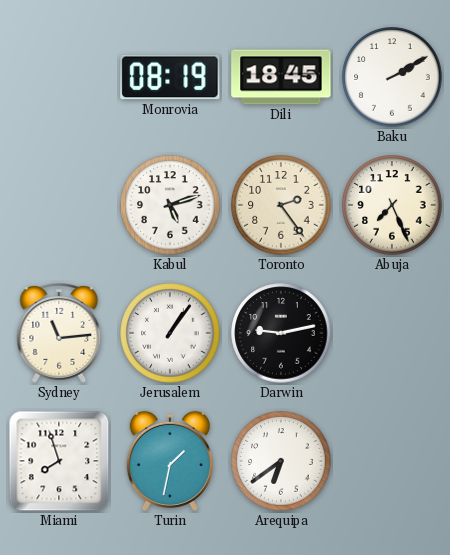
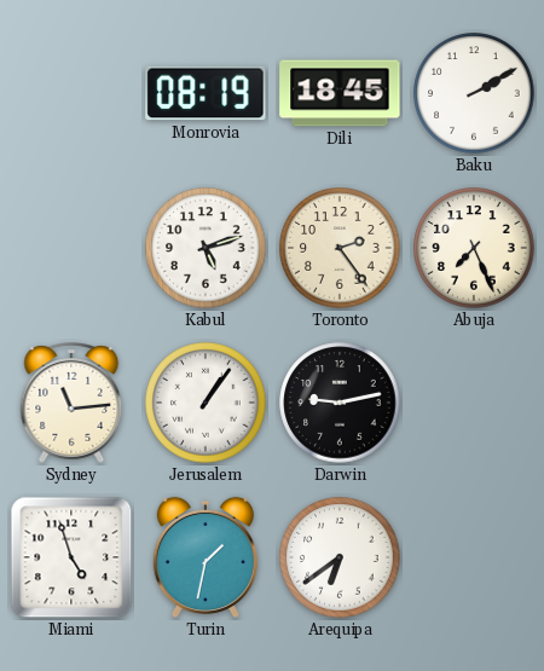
Miami: 7:57 -> 4:57 (71, 557)
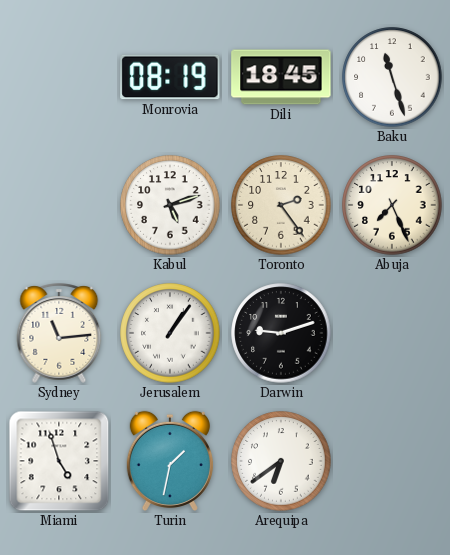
Baku: 2:10 -> 11:27 (392, 77)
Darwin: 9:13 -> 9:12 (281, 333)
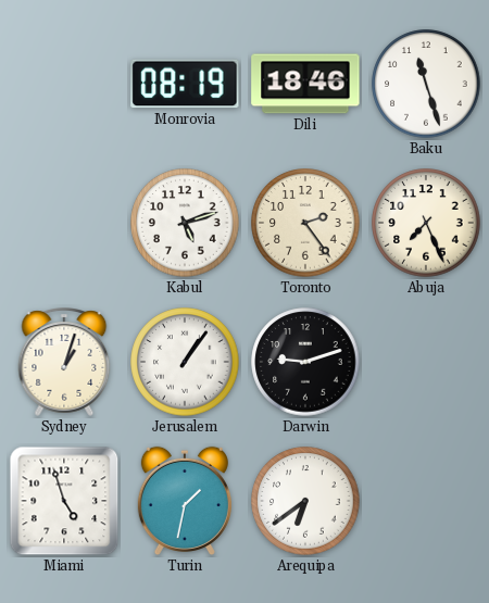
Dili: 18:45 -> 18:46 (305, 84)
Sydney: 11:14 -> 1:03 (64, 362)
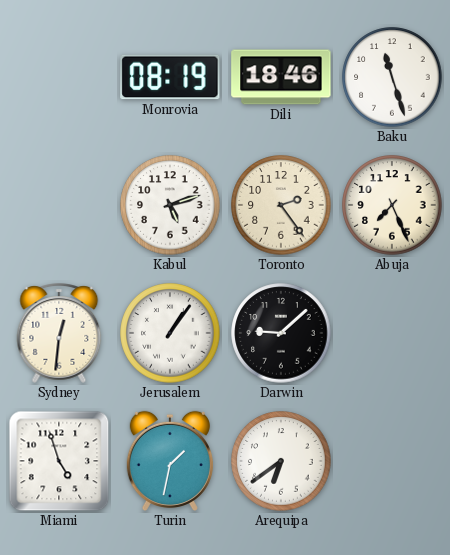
Sydney: 1:03 -> 12:31 (59, 333)
Darwin: 9:12 -> 9:08 (281, 333)
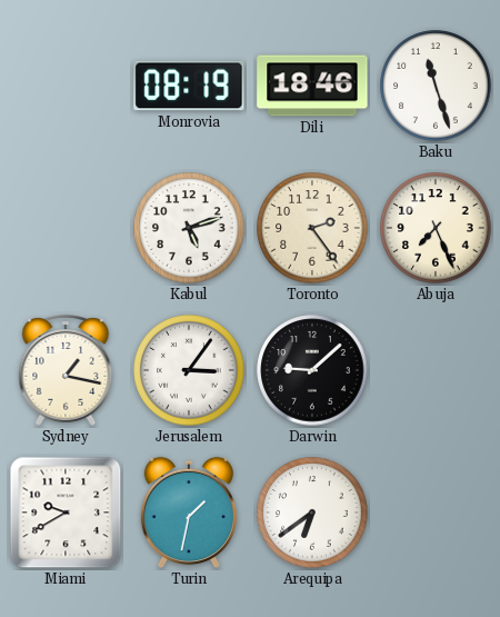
Sydney: 12:31 -> 1:17 (66, 370)
Jerusalem: 1:06 -> 3:06 (189, 370)
Miami: 4:57 -> 9:40 (66, 512)
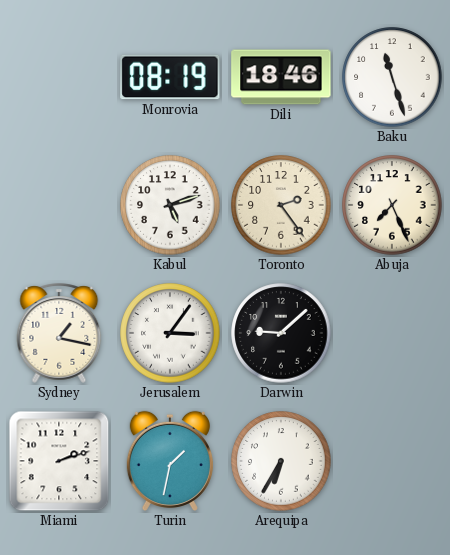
Miami: 9:40 -> 2:12 (59, 461)
Arequipa: 6:39 -> 6:35 (281, 461)
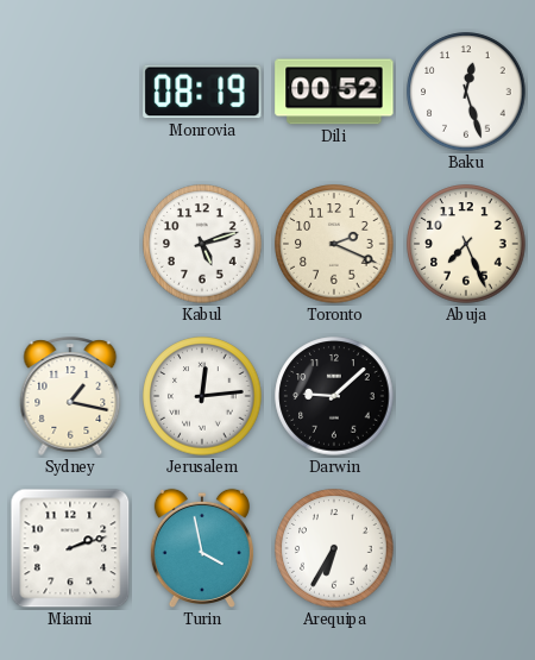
Dili: 18:46 -> 00:52 (334, 92)
Baku: 11:27 -> 12:27 (466, 92)
Toronto: 2:24 -> 2:19 (334, 244)
Jerusalem: 3:06 -> 12:14 (202, 396)
Turin: 1:32 -> 3:58 (202, 548)
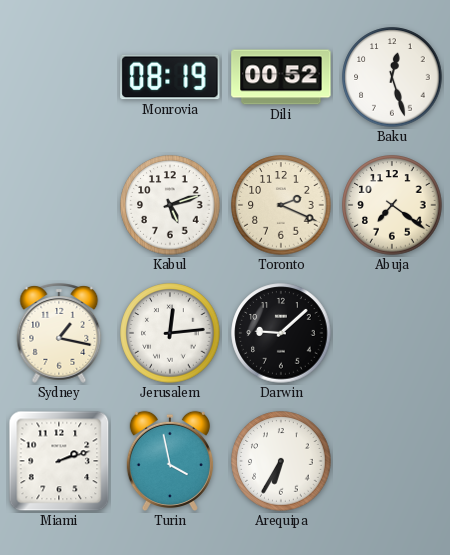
Abuja: 7:26 -> 7:21 (392, 205)
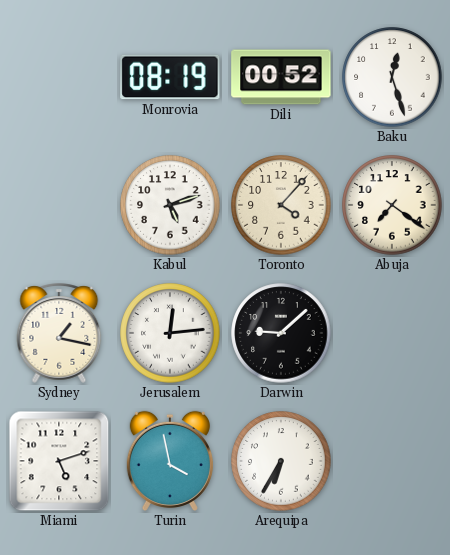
Toronto: 2:19 -> 4:07 (281, 205)
Miami: 2:12 -> 5:12 (59, 461)
